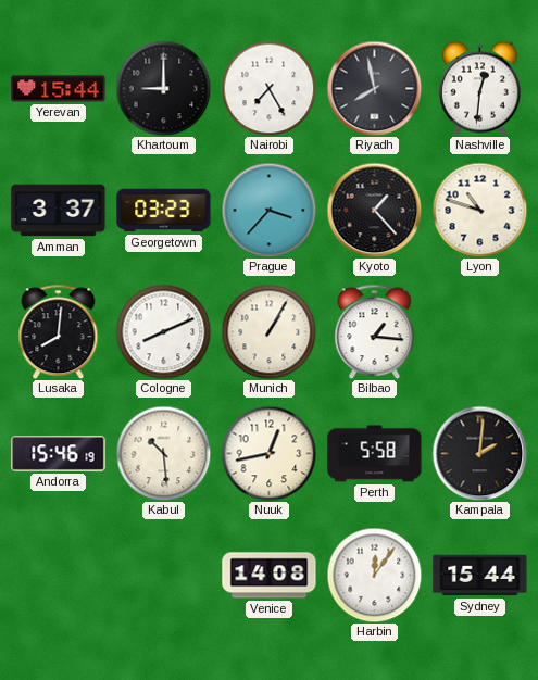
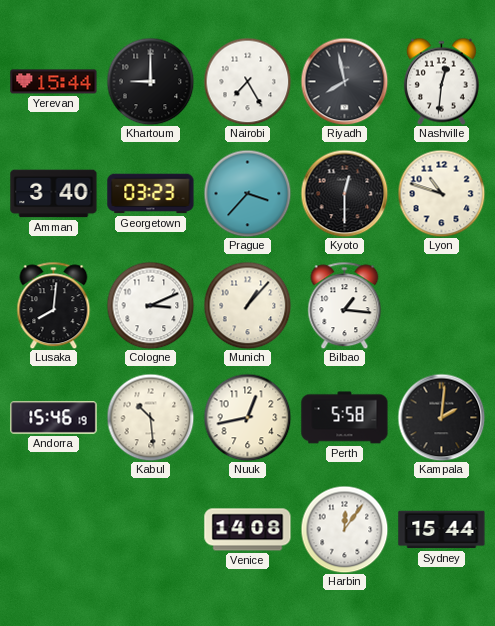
Amman: 3:37 -> 3:40 (54, 194)
Kyoto: 1:23 -> 12:30 (344, 193)
Cologne: 8:11 -> 3:11 (150, 305)
Munich: 1:05 -> 1:07 (247, 305)
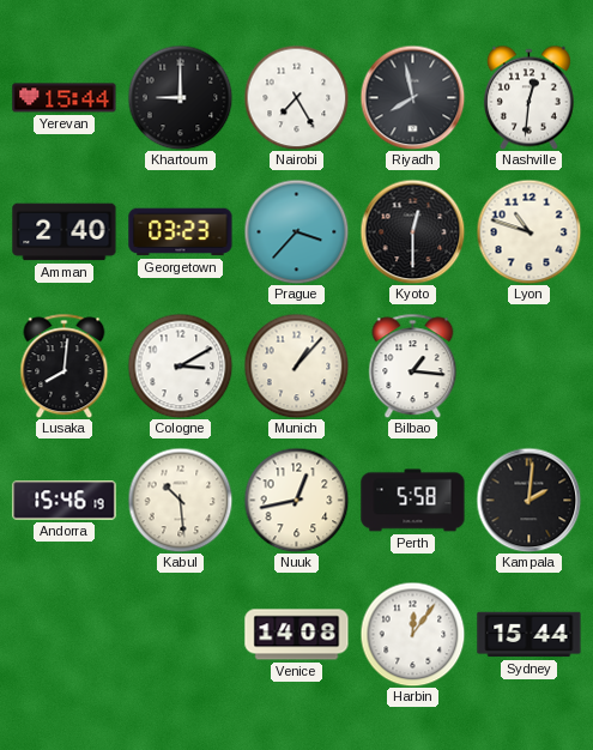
Amman: 3:40 -> 2:40 (65, 232)
Cologne: 3:11 -> 3:10 (180, 365)
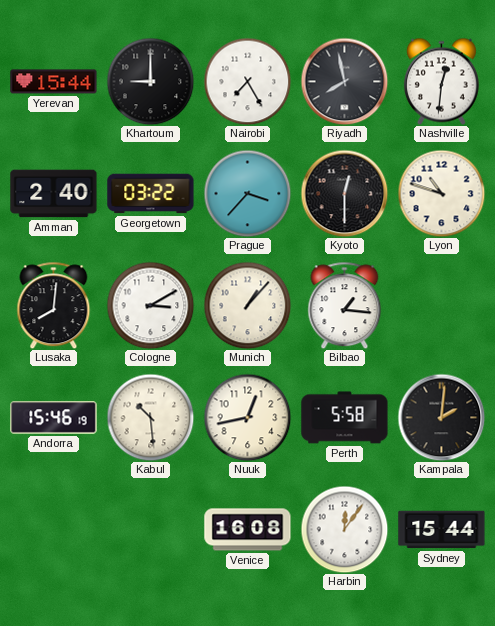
Georgetown: 03:23 -> 03:22 (151, 194)
Venice: 14:08 -> 16:08 (248, 530)
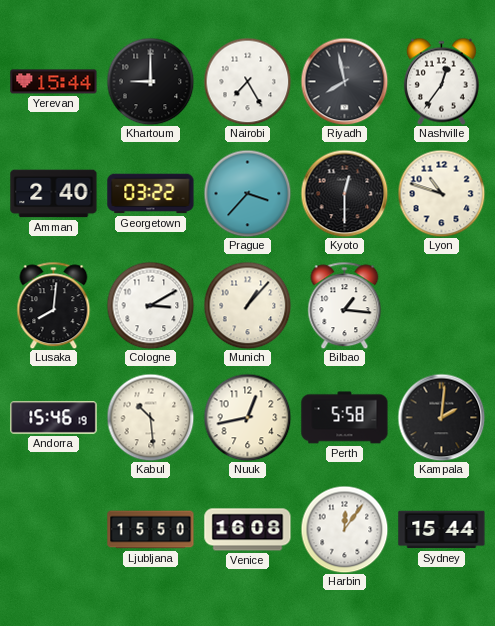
Nashville: 12:31 -> 12:36 (441, 81)
Ljubljana: none -> 15:50 (151, 530)
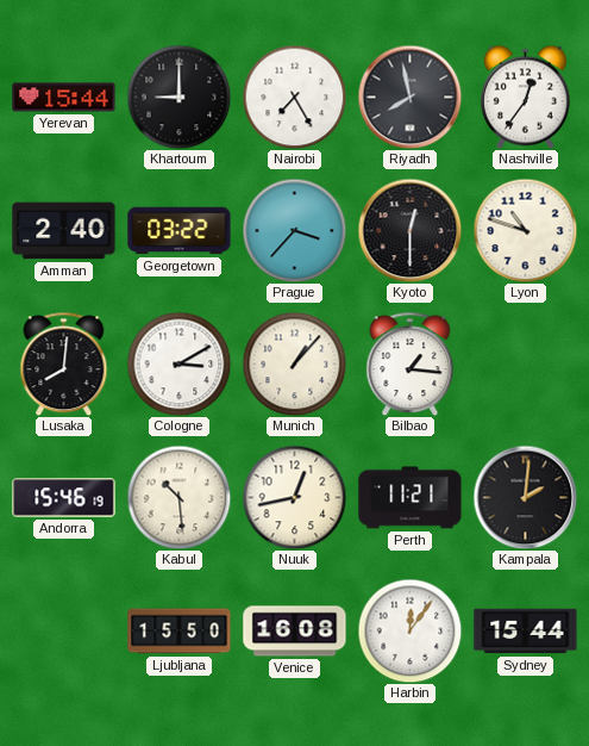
Perth: 5:58 -> 11:21 (411, 498)
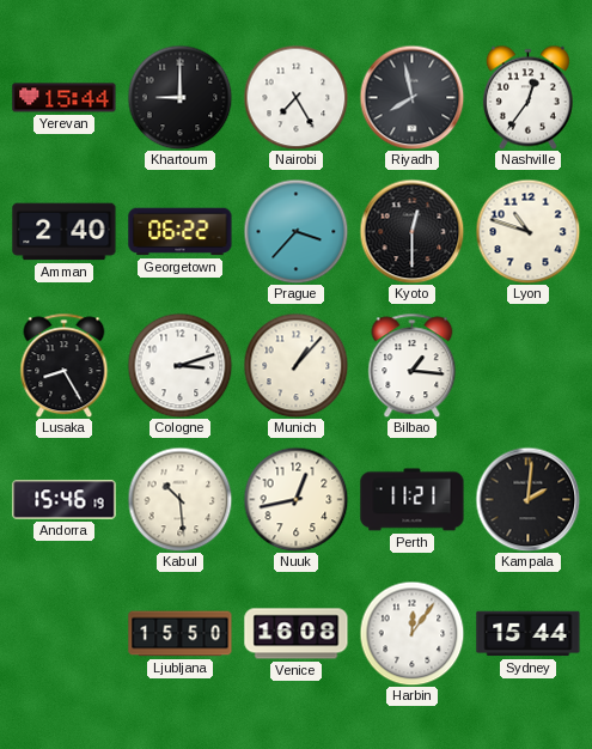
Georgetown: 03:22 -> 06:22 (181, 232)
Lusaka: 8:01 -> 8:25 (65, 365)
Cologne: 3:10 -> 3:12 (179, 365)
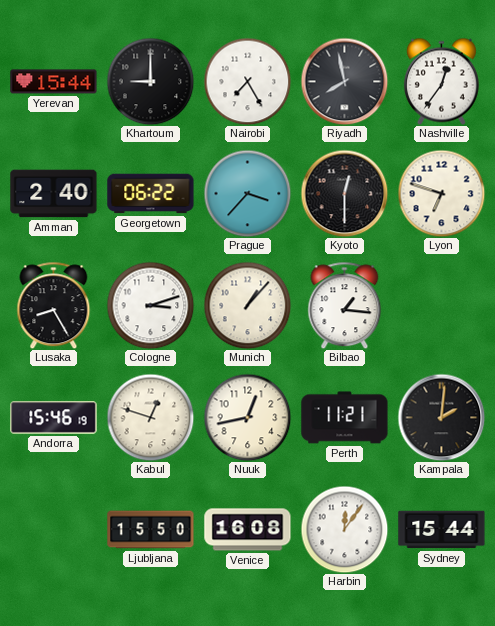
Lyon: 10:48 -> 6:48 (441, 193)
Kabul: 10:29 -> 12:48 (150, 417)
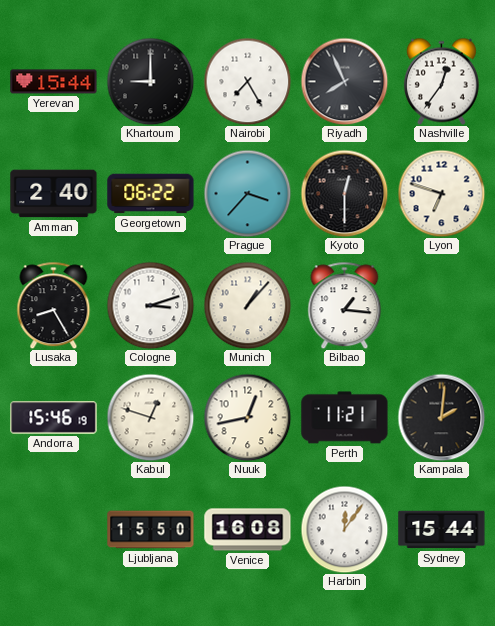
Riyadh: 7:58 -> 7:56 (344, 81)
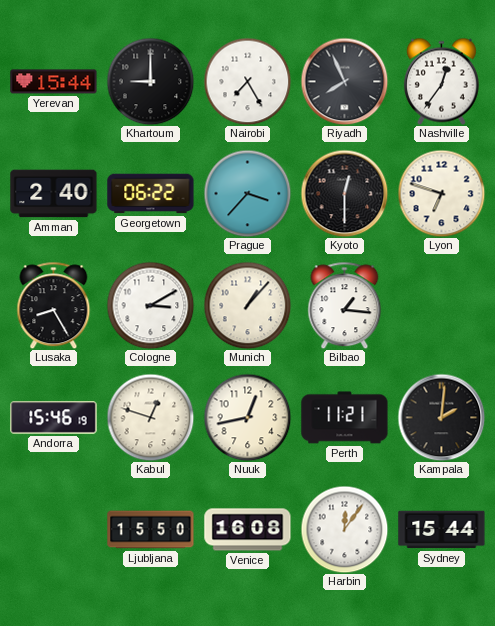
Cologne: 3:12 -> 3:10 (150, 305)
